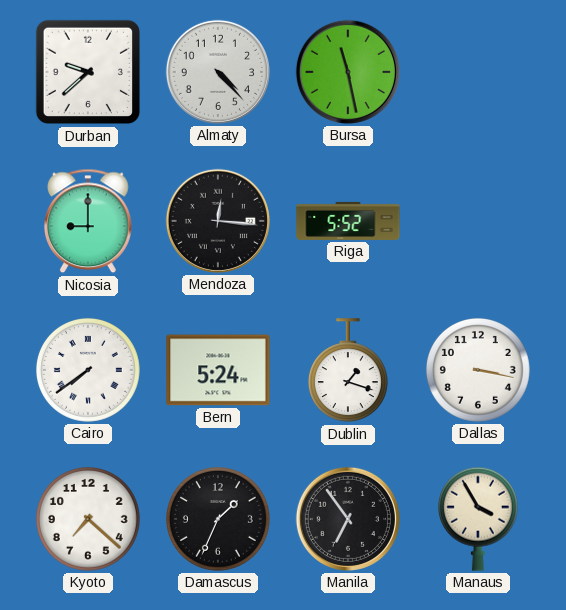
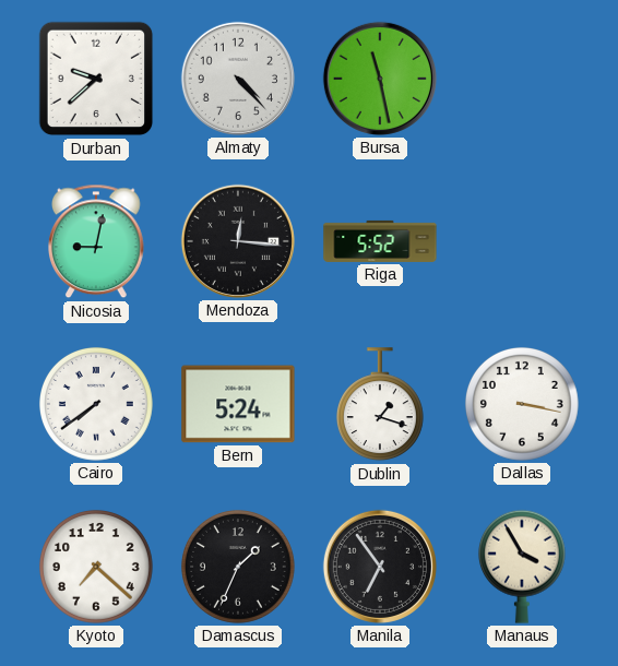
Nicosia: 9:00 -> 9:02 (97, 241)
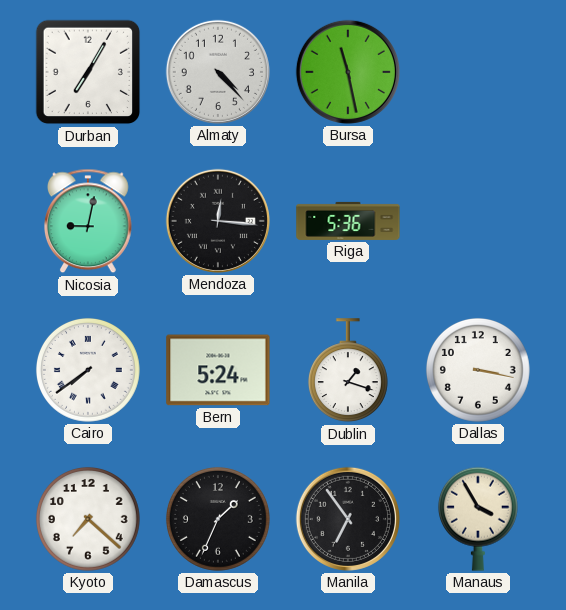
Durban: 9:38 -> 7:05 (88, 72)
Riga: 5:52 -> 5:36 (348, 221)
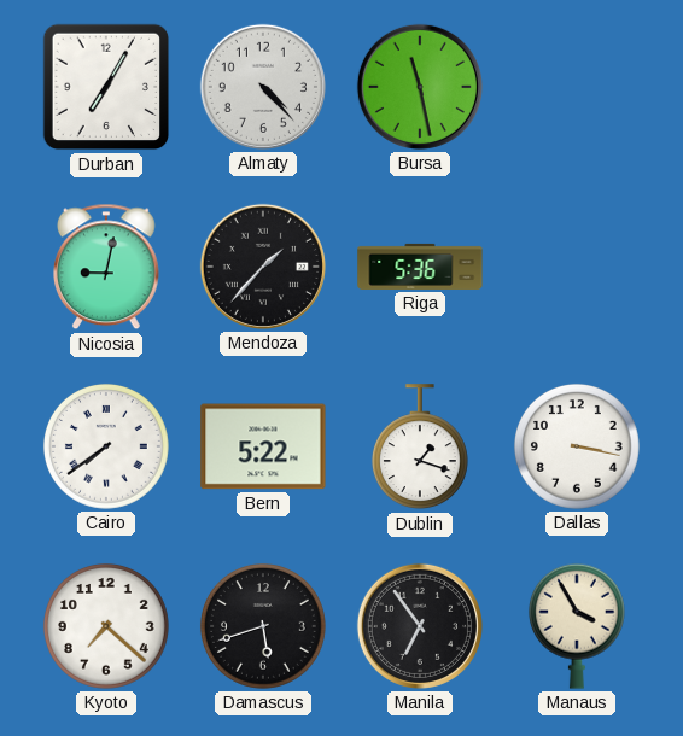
Mendoza: 12:16 -> 1:37 (263, 267)
Bern: 5:24 -> 5:22 (263, 446)
Damascus: 1:34 -> 5:42 (263, 626)
